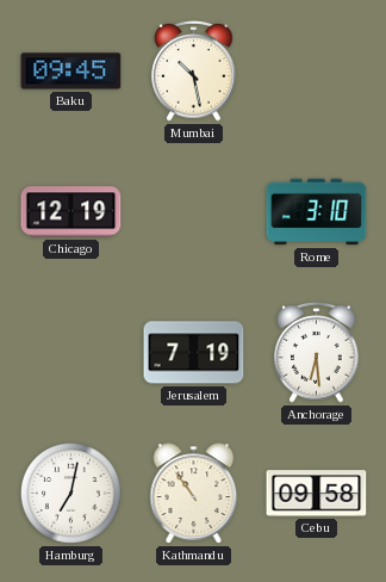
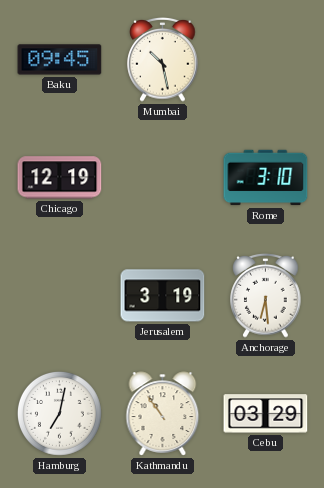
Jerusalem: 7:19 -> 3:19 (163, 296)
Cebu: 09:58 -> 03:29 (266, 414)
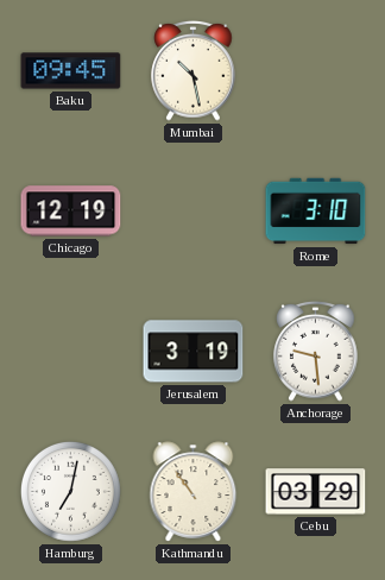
Anchorage: 6:29 -> 9:29 (316, 352)
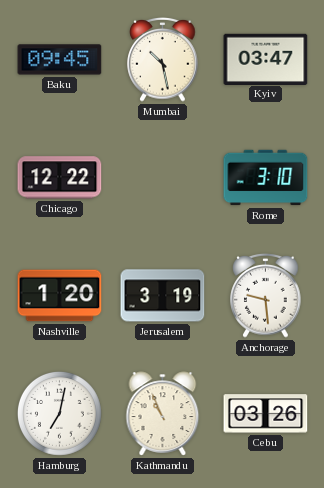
Kyiv: none -> 03:47 (266, 59)
Chicago: 12:19 -> 12:22 (60, 178)
Nashville: none -> 1:20 (60, 296)
Kathmandu: 10:54 -> 10:56 (163, 414)
Cebu: 03:29 -> 03:26 (266, 414)
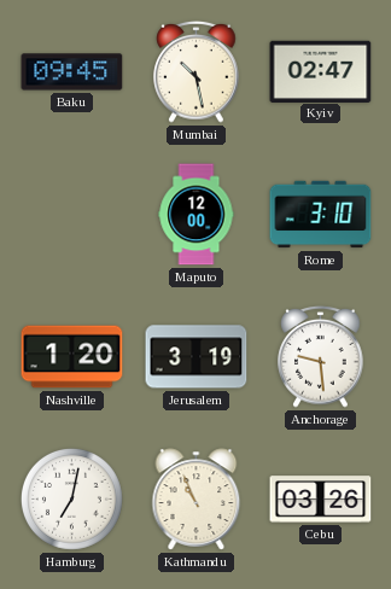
Kyiv: 03:47 -> 02:47 (321, 71)
Chicago: 12:22 -> none (60, 178)
Maputo: none -> 12:00 (197, 215)
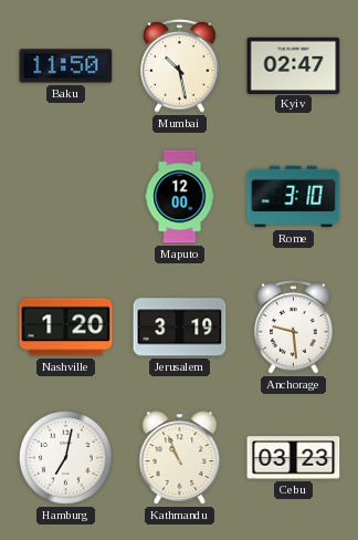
Baku: 09:45 -> 11:50 (66, 66)
Cebu: 03:26 -> 03:23 (294, 458)
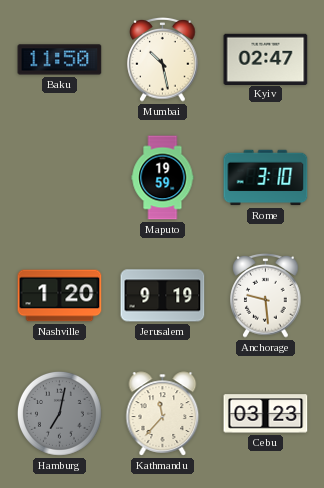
Maputo: 12:00 -> 19:59 (163, 178)
Jerusalem: 3:19 -> 9:19 (163, 296)
Hamburg dial: white -> grey (59, 413)
Kathmandu: 10:56 -> 11:37 (163, 414)
